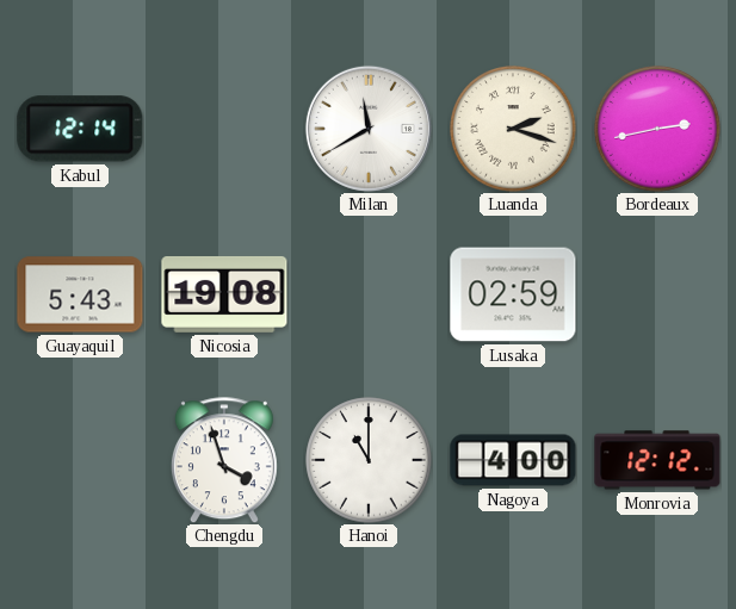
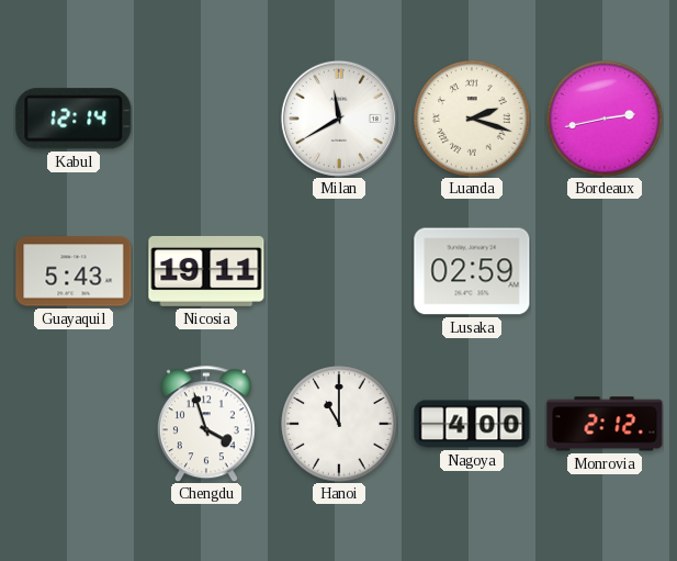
Nicosia: 19:08 -> 19:11 (206, 271)
Monrovia: 12:12 -> 2:12 (605, 424)
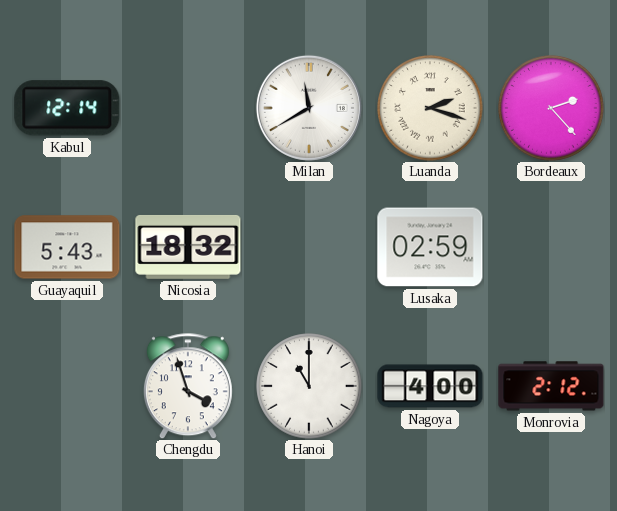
Bordeaux: 2:43 -> 2:23 (551, 108)
Nicosia: 19:11 -> 18:32 (188, 247)
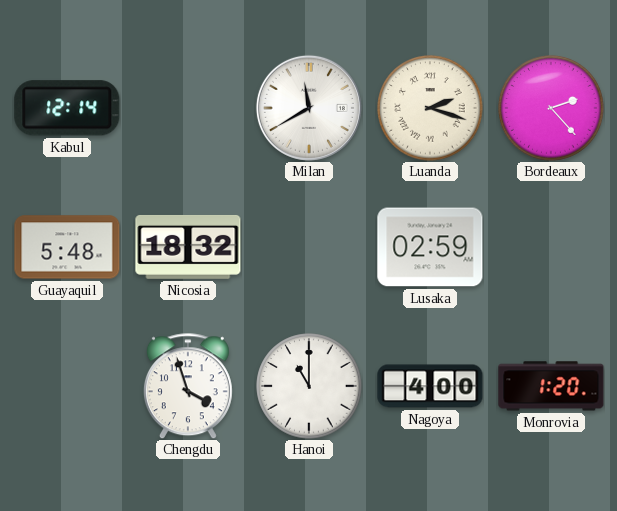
Guayaquil: 5:43 -> 5:48 (67, 247)
Monrovia: 2:12 -> 1:20 (551, 386)
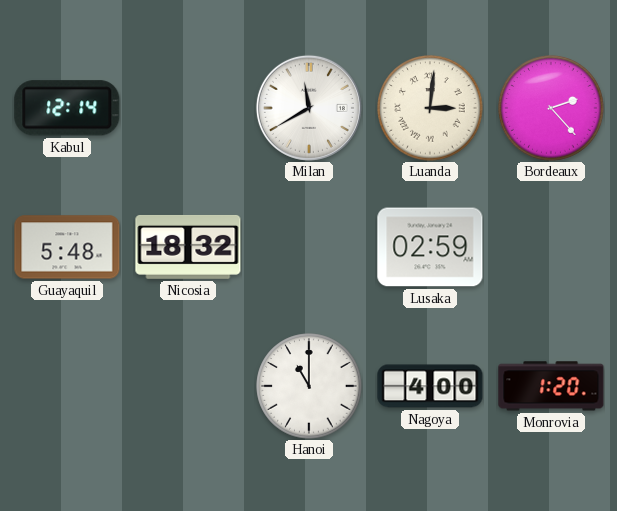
Luanda: 2:18 -> 3:01 (430, 108)
Chengdu: 3:57 -> none (188, 386)
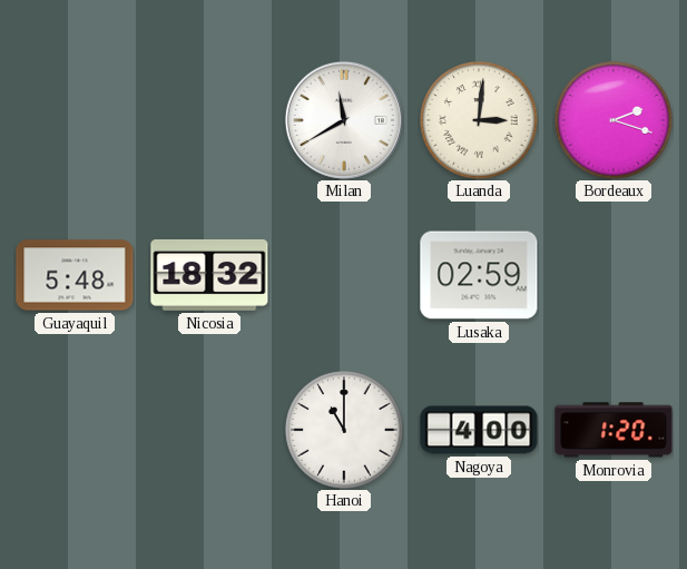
Kabul: 12:14 -> none (67, 108)
Bordeaux: 2:23 -> 2:18 (614, 120)
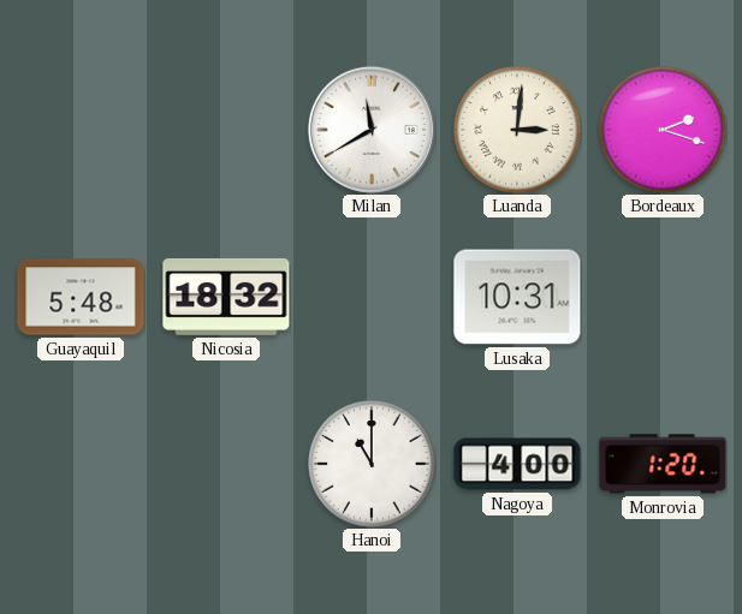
Lusaka: 02:59 -> 10:31 (517, 297)
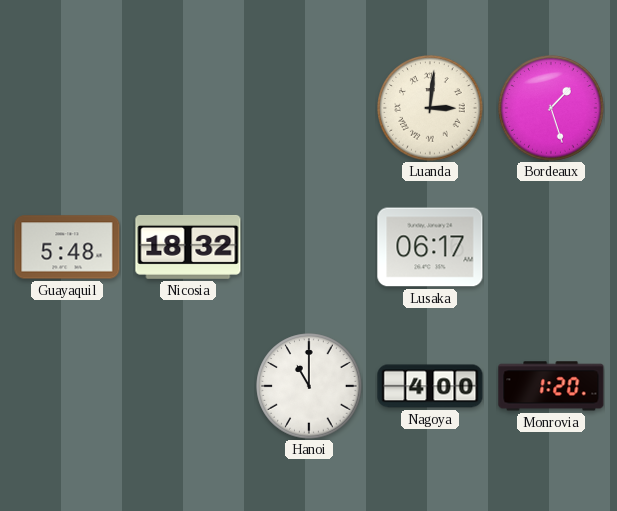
Milan: 11:40 -> none (372, 130)
Bordeaux: 2:18 -> 1:27 (551, 108)
Lusaka: 10:31 -> 06:17 (430, 247)
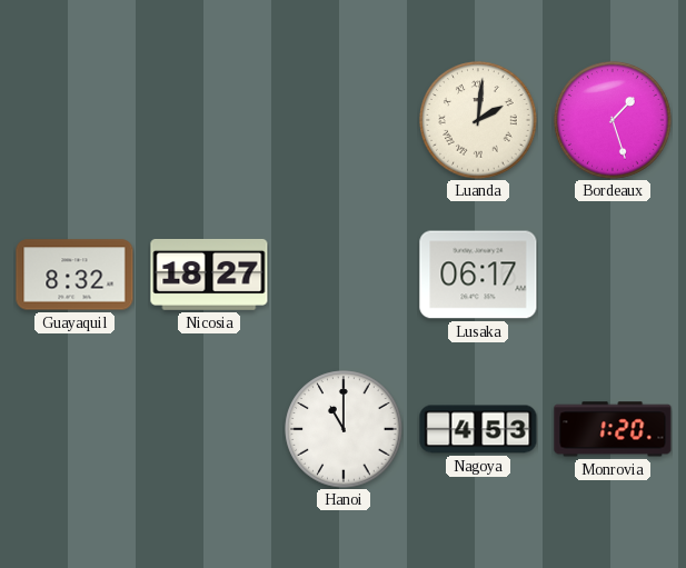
Luanda: 3:01 -> 2:01 (478, 120)
Guayaquil: 5:48 -> 8:32 (74, 275)
Nicosia: 18:32 -> 18:27 (209, 275)
Nagoya: 4:00 -> 4:53 (478, 429)
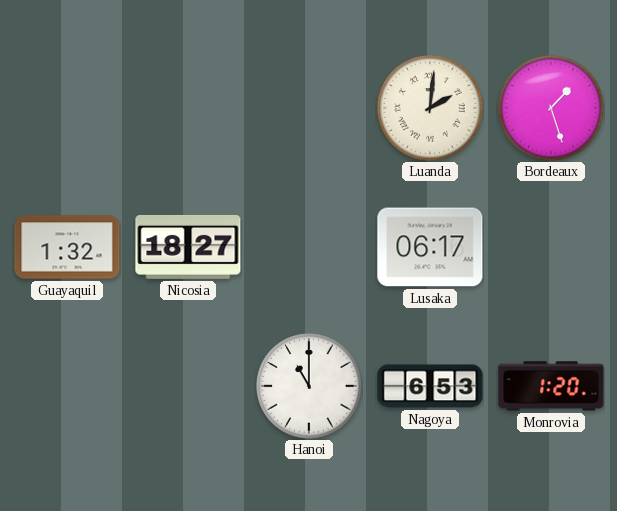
Guayaquil: 8:32 -> 1:32 (67, 247)
Nagoya: 4:53 -> 6:53 (430, 386)
